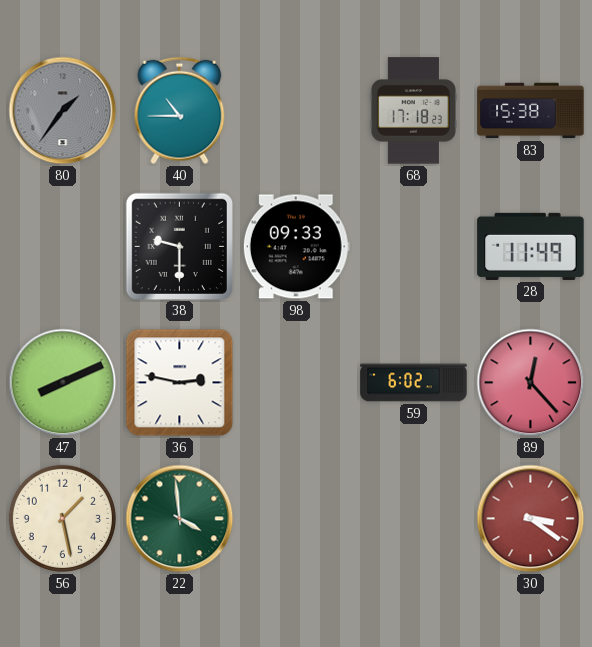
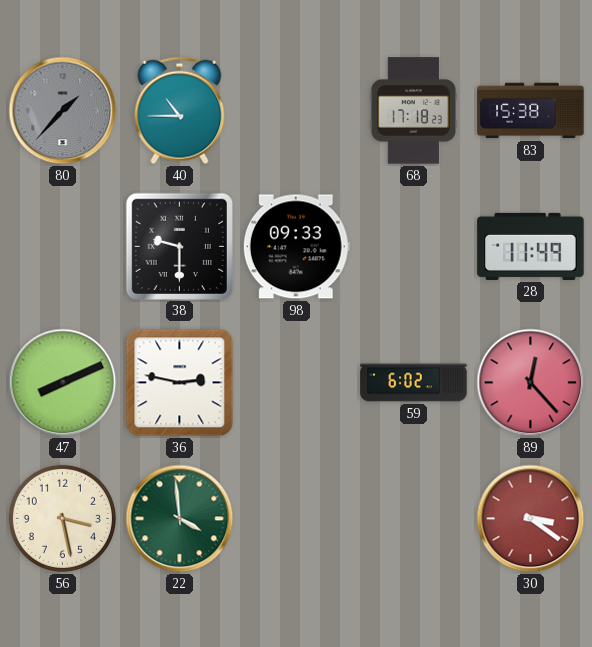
80: 1:36 -> 1:37 (63, 111)
56: 1:28 -> 3:28 (62, 518)
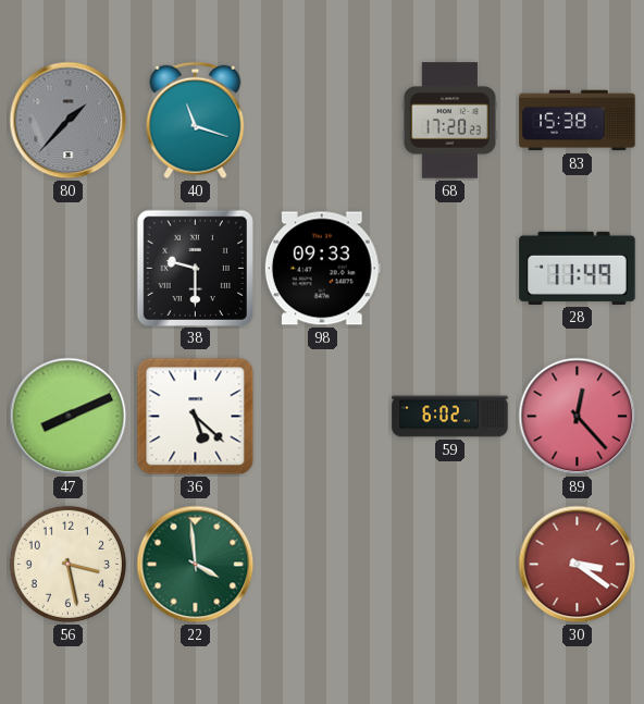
40: 10:45 -> 11:18 (196, 121)
68: 17:18 -> 17:20 (449, 121)
36: 2:47 -> 5:22 (196, 417)
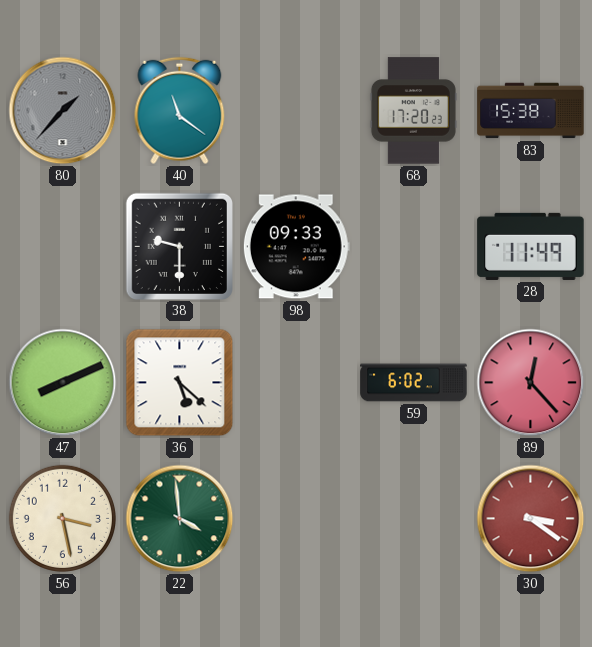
40: 11:18 -> 11:21 (180, 111)
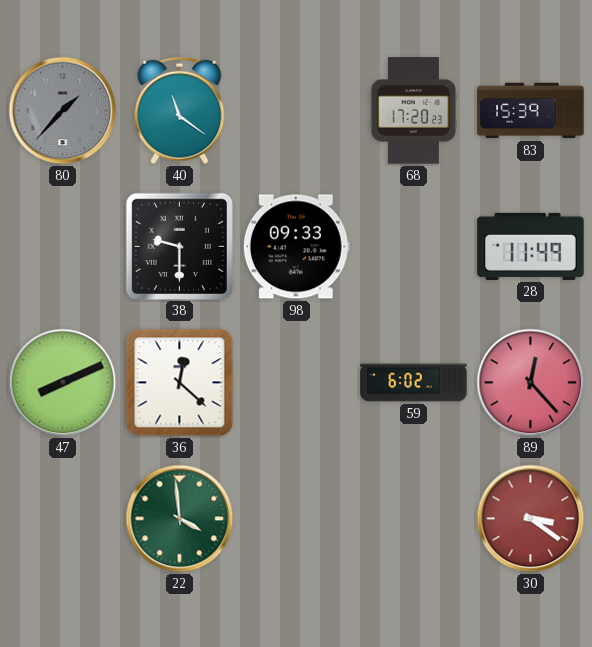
83: 15:38 -> 15:39 (531, 111)
36: 5:22 -> 12:22 (180, 383)
56: 3:28 -> none (62, 518)
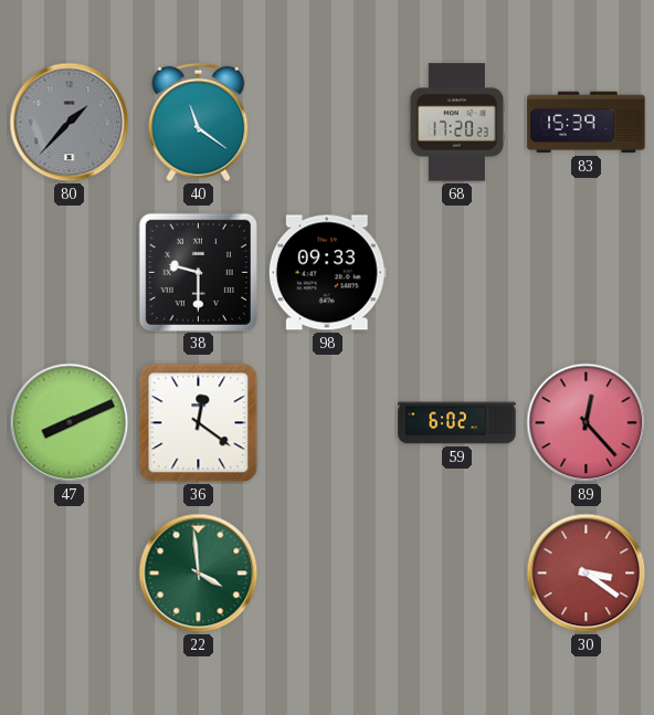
28: 11:49 -> none (531, 246)
36: 12:22 -> 12:21 (199, 423)
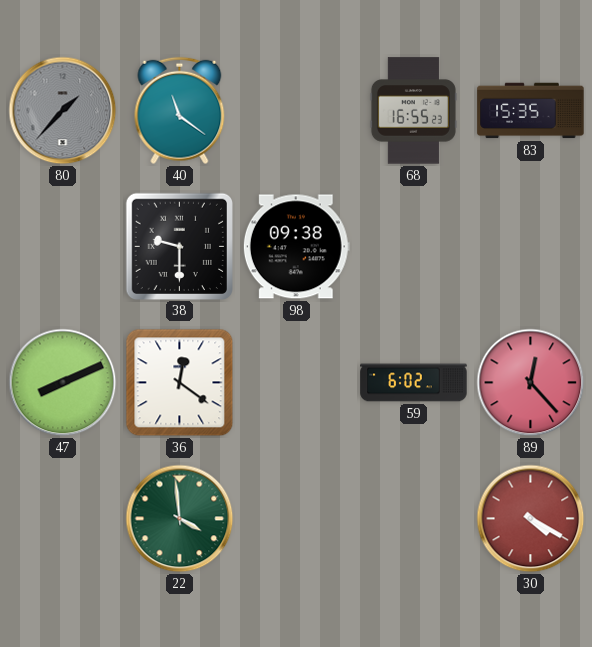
68: 17:20 -> 16:55 (413, 111)
83: 15:39 -> 15:35 (531, 111)
98: 09:33 -> 09:38 (296, 247)
30: 3:21 -> 4:20 (531, 519)
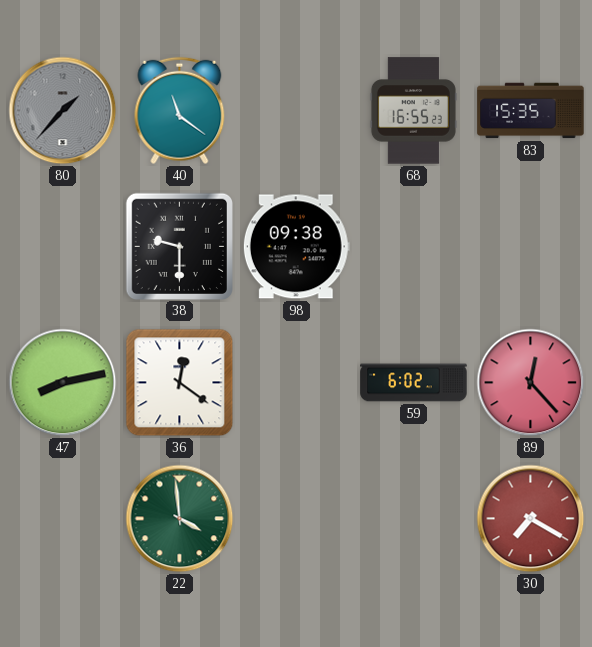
47: 8:11 -> 8:13 (63, 383)
30: 4:20 -> 7:20 (531, 519)
